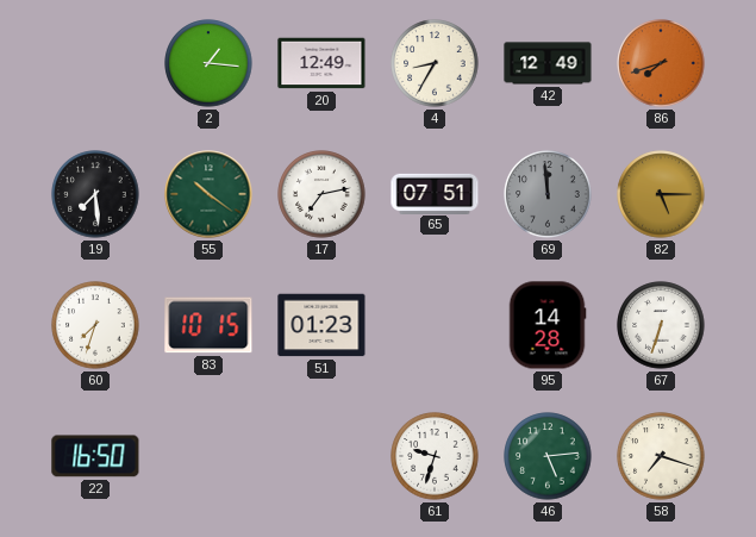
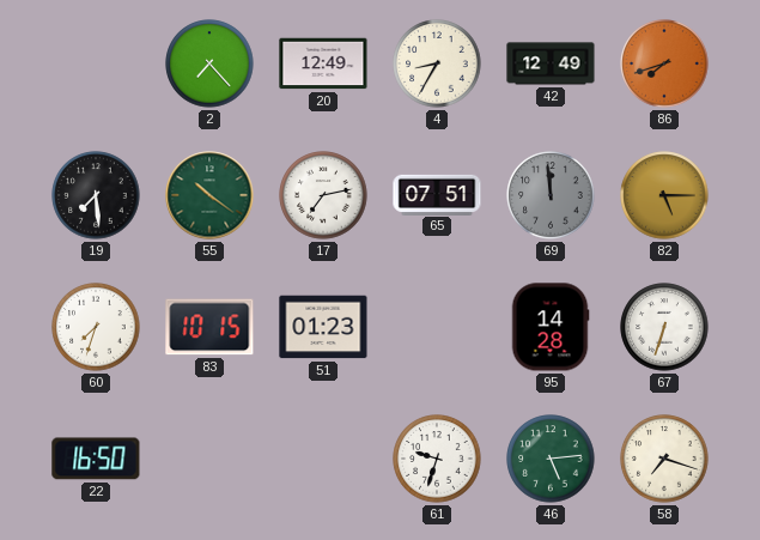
2: 1:16 -> 7:23 (209, 63)
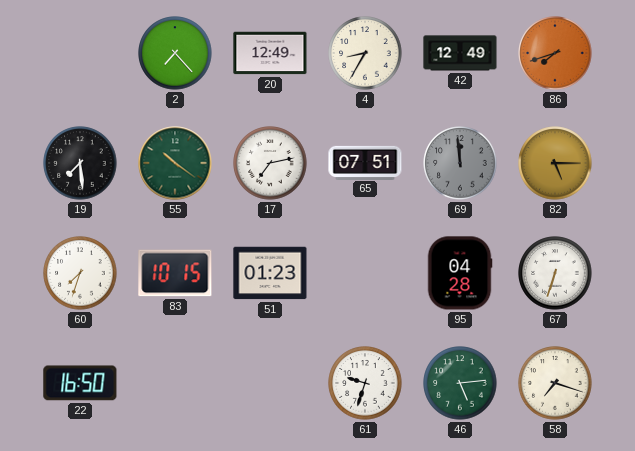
95: 14:28 -> 04:28 (460, 273)
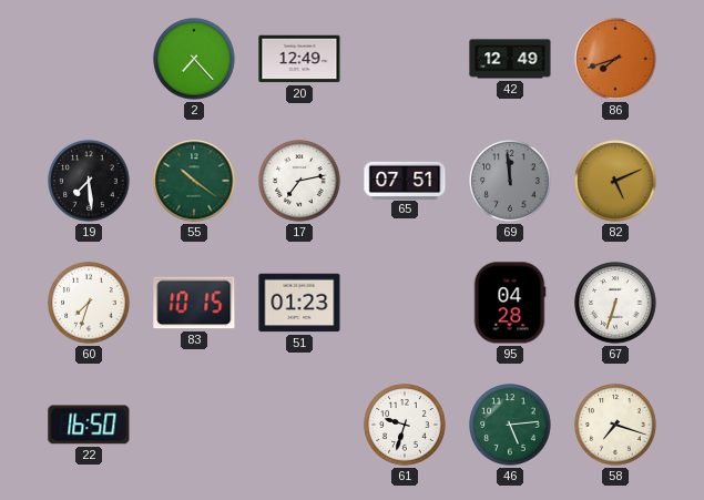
4: 8:35 -> none (365, 53)
82: 5:15 -> 5:11 (615, 181)
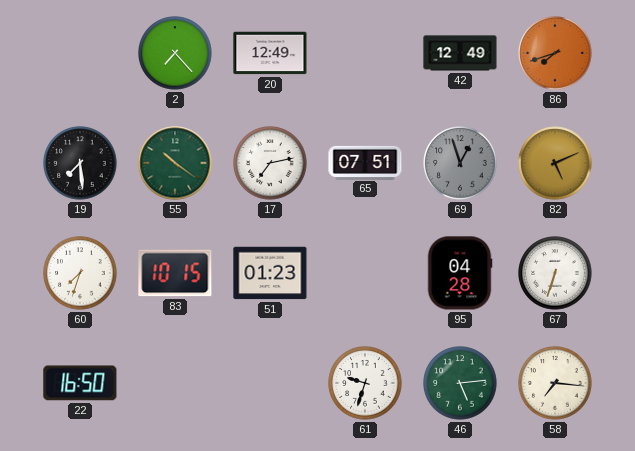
69: 11:59 -> 12:57 (460, 163)
58: 7:18 -> 7:16 (555, 383)
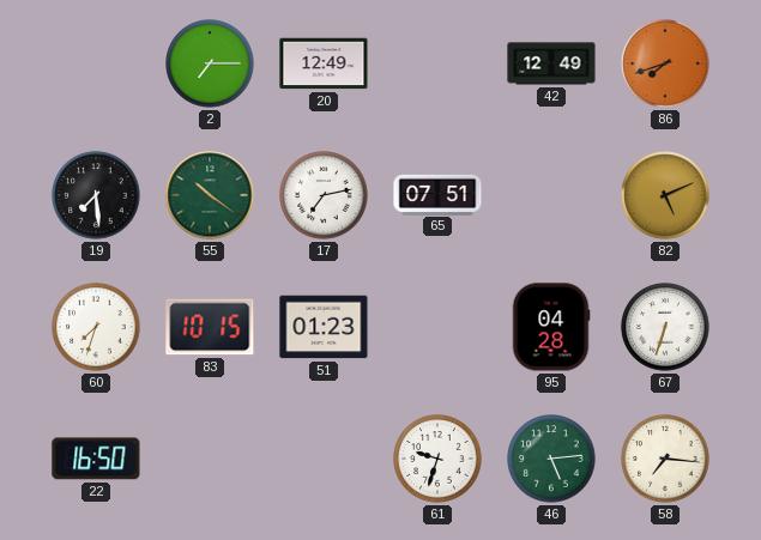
2: 7:23 -> 7:15 (210, 63)
69: 12:57 -> none (460, 163)
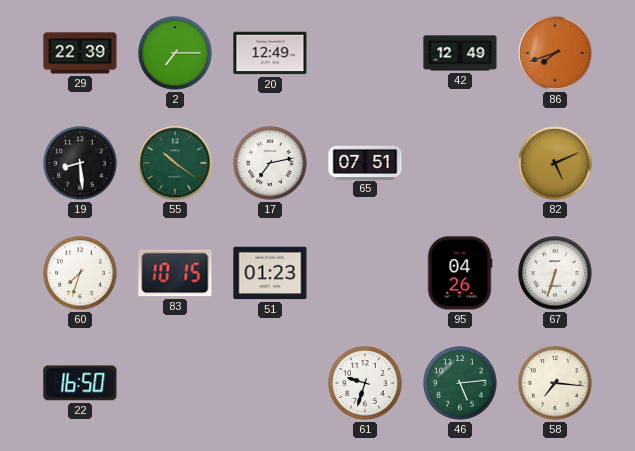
29: none -> 22:39 (80, 53)
19: 7:29 -> 8:29 (80, 163)
95: 04:28 -> 04:26 (460, 273)
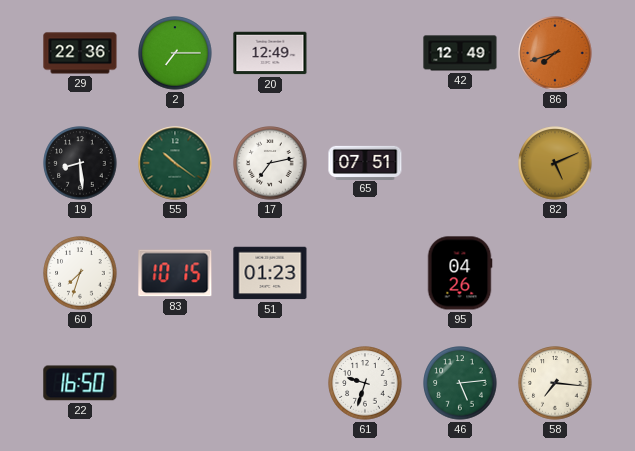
29: 22:39 -> 22:36 (80, 53)
67: 6:33 -> none (555, 273)
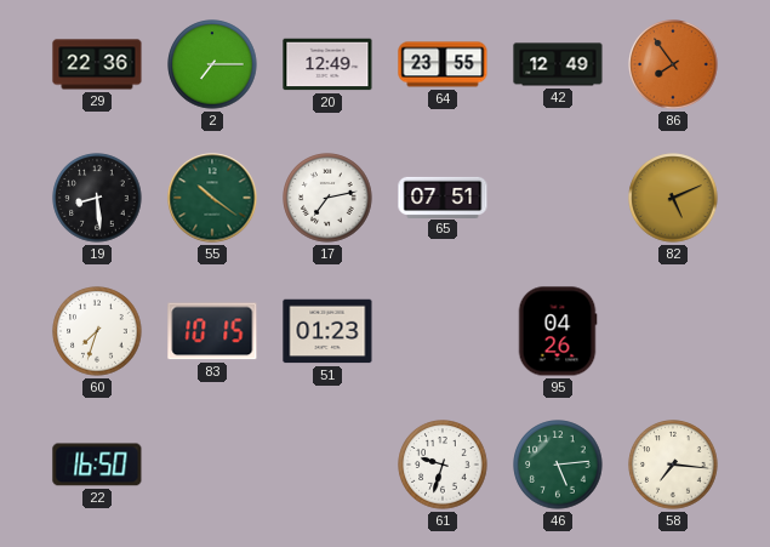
64: none -> 23:55 (443, 64)
86: 7:42 -> 7:54 (673, 64)
